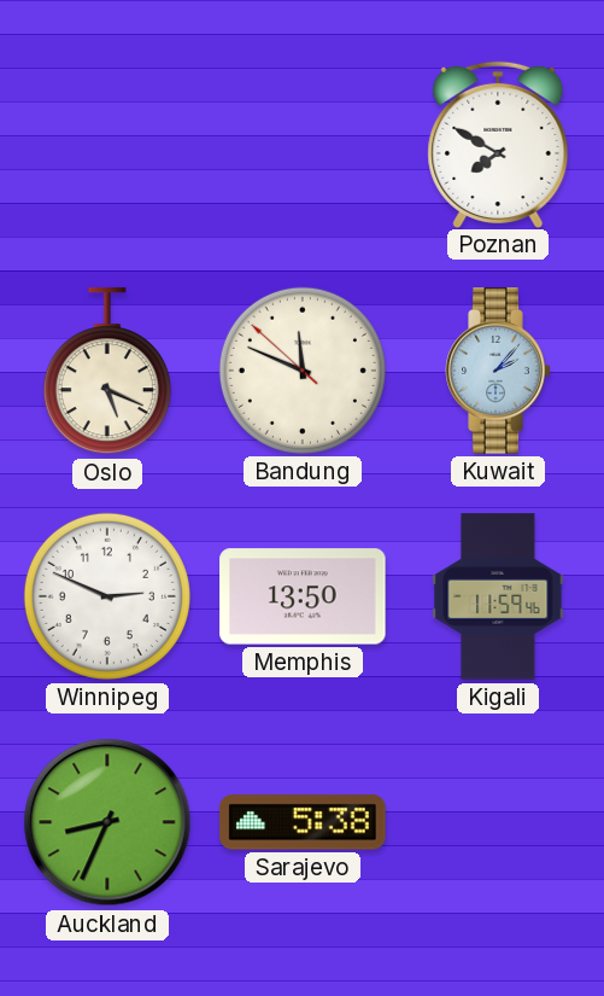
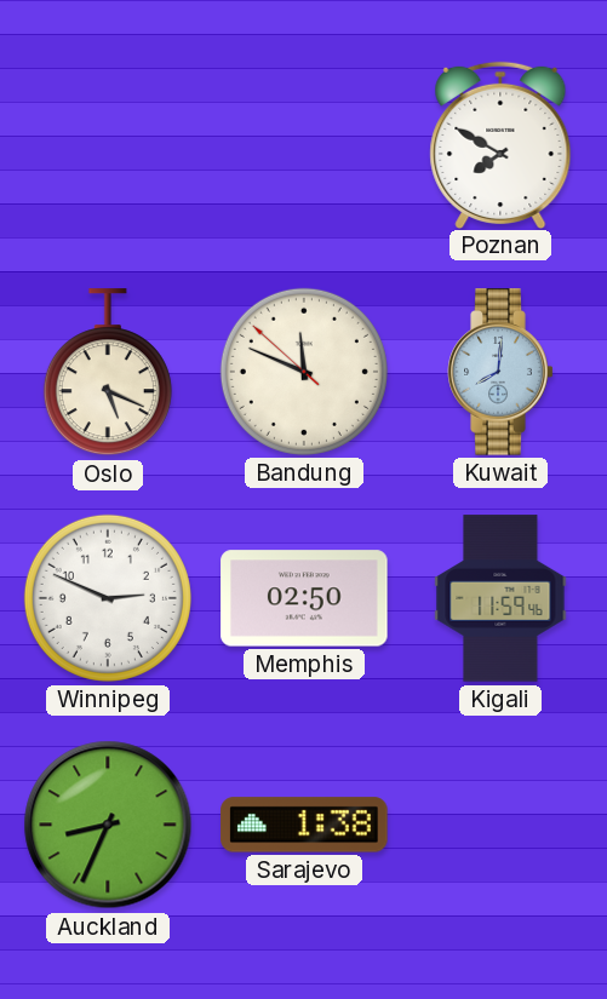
Kuwait: 2:07 -> 8:01 (500, 372)
Memphis: 13:50 -> 02:50 (304, 598)
Sarajevo: 5:38 -> 1:38 (304, 825)
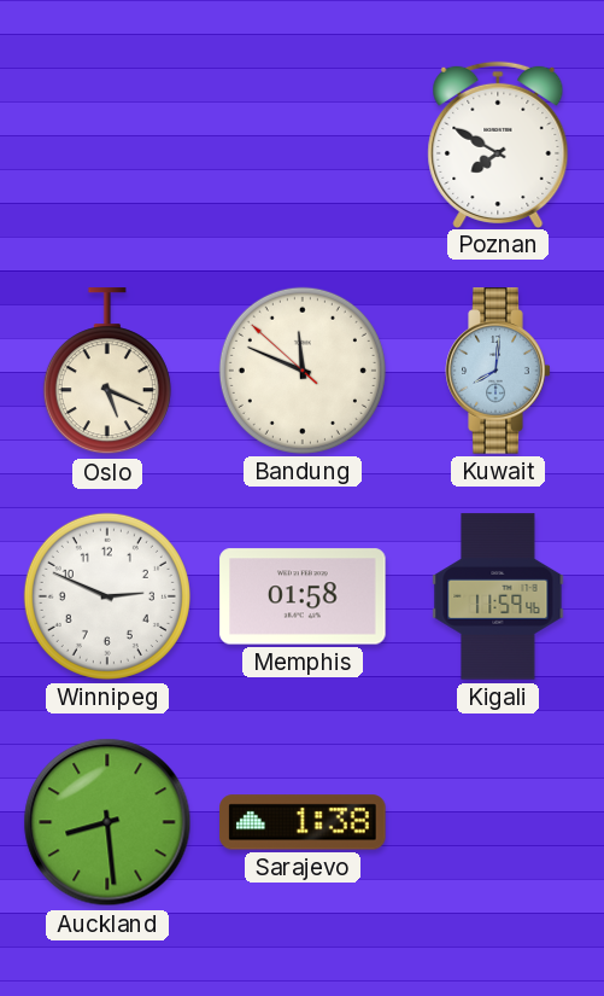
Memphis: 02:50 -> 01:58 (303, 596)
Auckland: 8:34 -> 8:29 (107, 822)
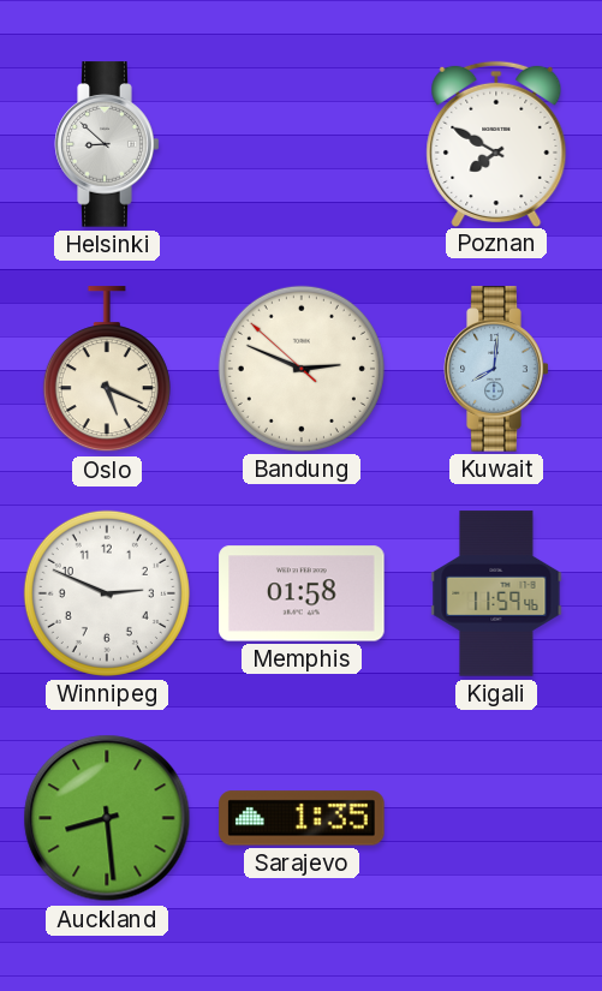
Helsinki: none -> 8:52 (107, 144)
Bandung: 11:48 -> 2:48 (302, 369)
Sarajevo: 1:38 -> 1:35 (302, 818)
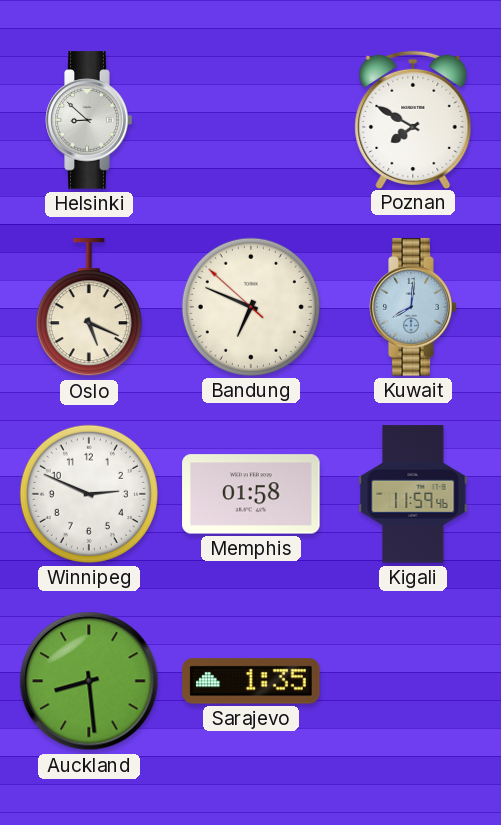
Bandung: 2:48 -> 6:48 (251, 307)
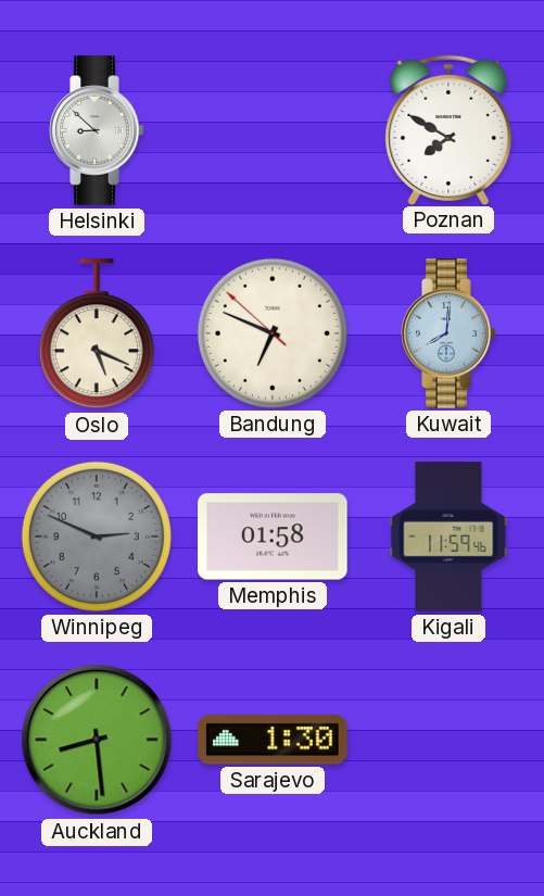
Winnipeg dial: white -> grey (97, 537)
Sarajevo: 1:35 -> 1:30 (273, 740)
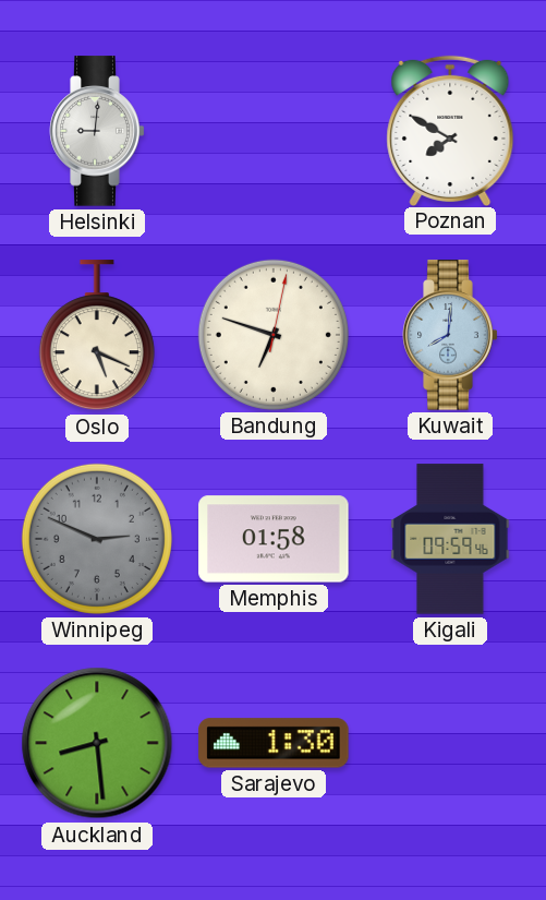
Helsinki: 8:52 -> 9:01 (97, 131)
Bandung: 6:48:52 -> 6:48:02 (274, 335)
Kigali: 11:59 -> 09:59 (450, 539)
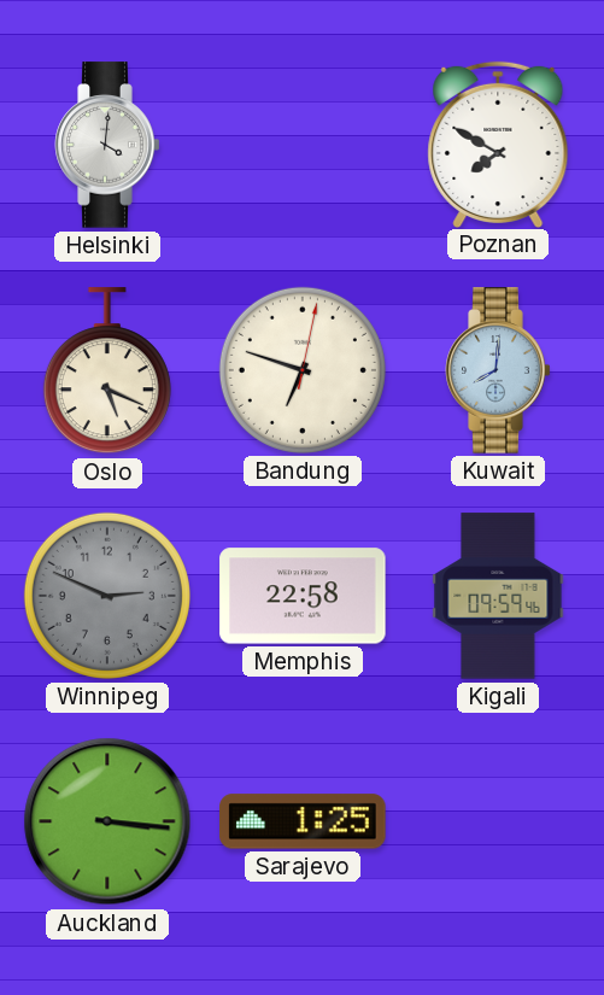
Helsinki: 9:01 -> 4:01 (107, 145)
Memphis: 01:58 -> 22:58 (303, 596)
Auckland: 8:29 -> 3:16 (107, 821)
Sarajevo: 1:30 -> 1:25 (303, 821)
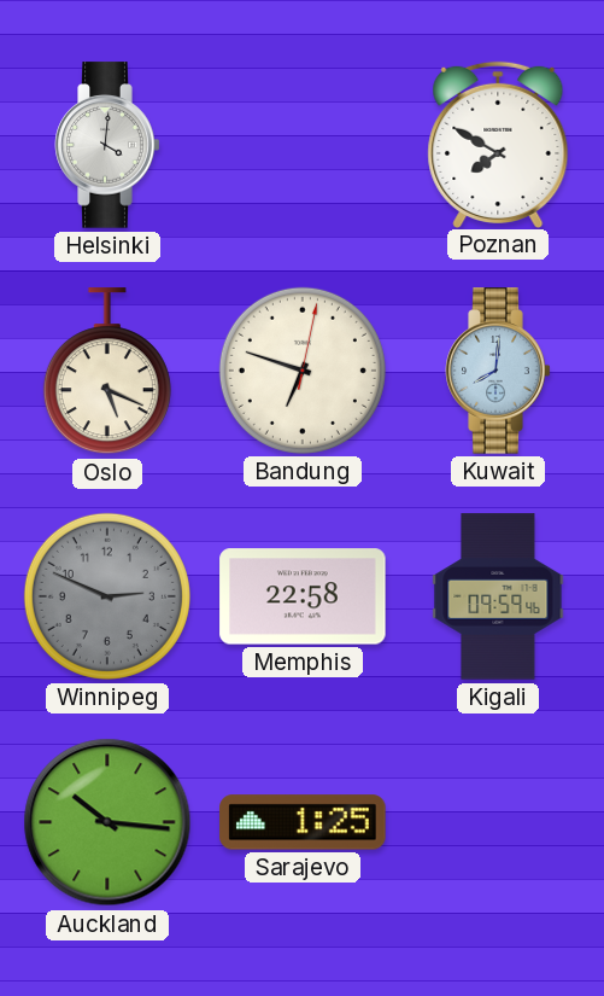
Auckland: 3:16 -> 10:16 (107, 822)
